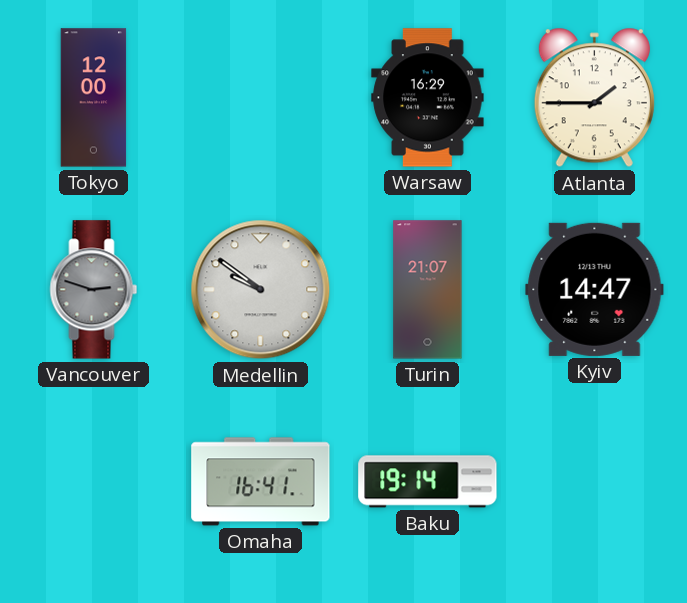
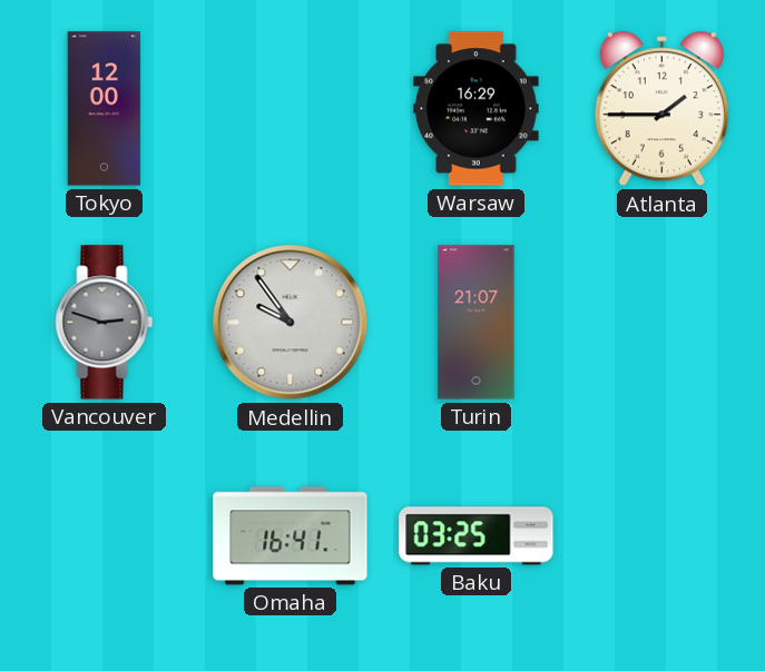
Medellin: 9:51 -> 9:54 (291, 323)
Kyiv: 14:47 -> none (595, 289)
Baku: 19:14 -> 03:25 (477, 536)
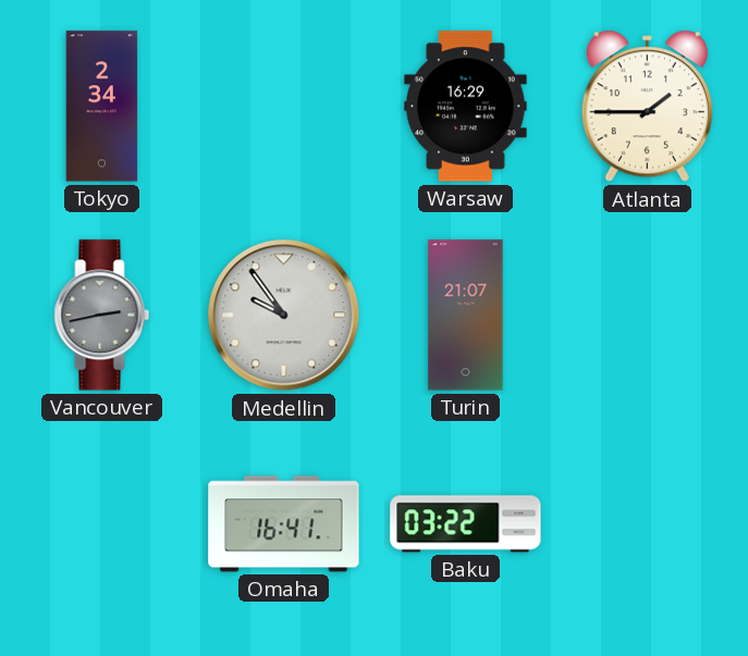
Tokyo: 12:00 -> 2:34 (102, 107)
Vancouver: 2:48 -> 2:43 (102, 315)
Baku: 03:25 -> 03:22 (466, 524)
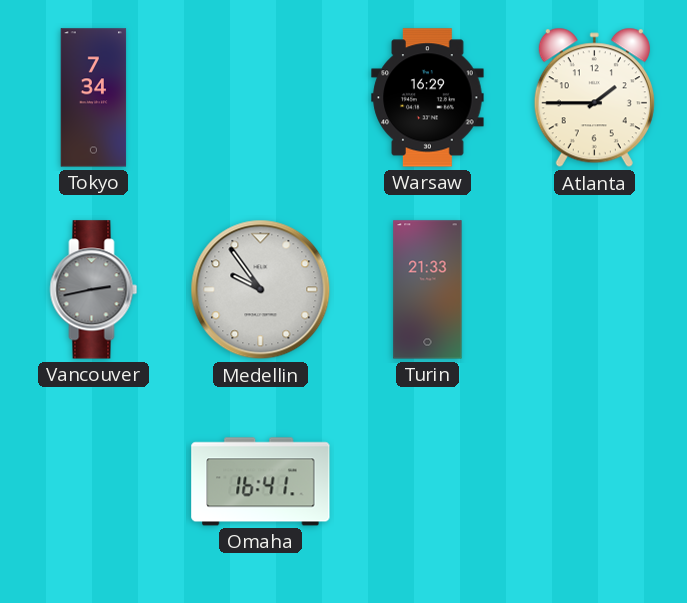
Tokyo: 2:34 -> 7:34 (94, 98)
Turin: 21:07 -> 21:33 (428, 290)
Baku: 03:22 -> none (466, 524)
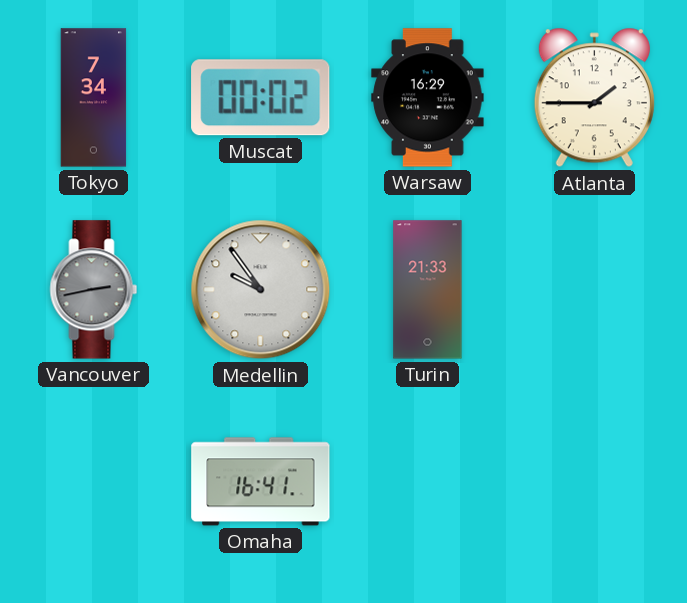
Muscat: none -> 00:02 (261, 98)
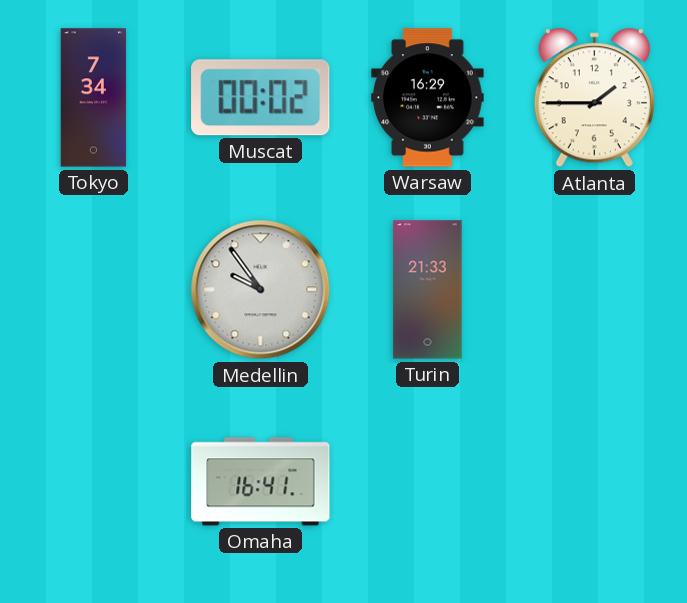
Vancouver: 2:43 -> none (94, 290)
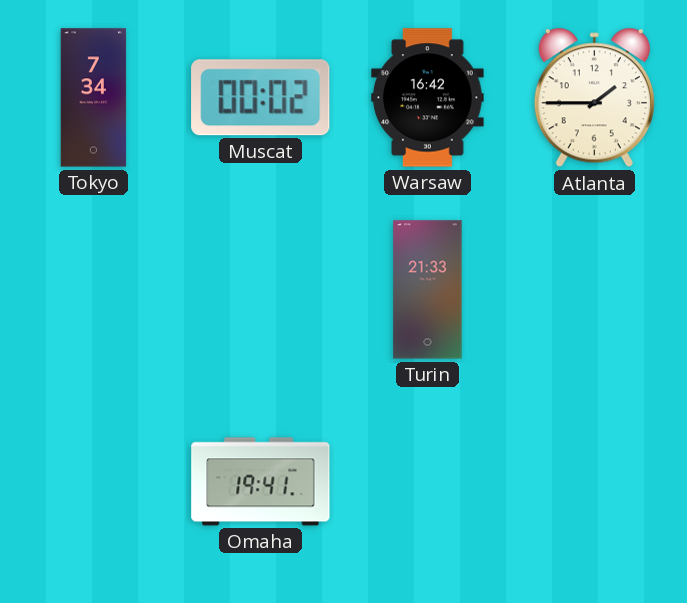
Warsaw: 16:29 -> 16:42 (428, 98)
Medellin: 9:54 -> none (261, 290)
Omaha: 16:41 -> 19:41 (261, 482)
